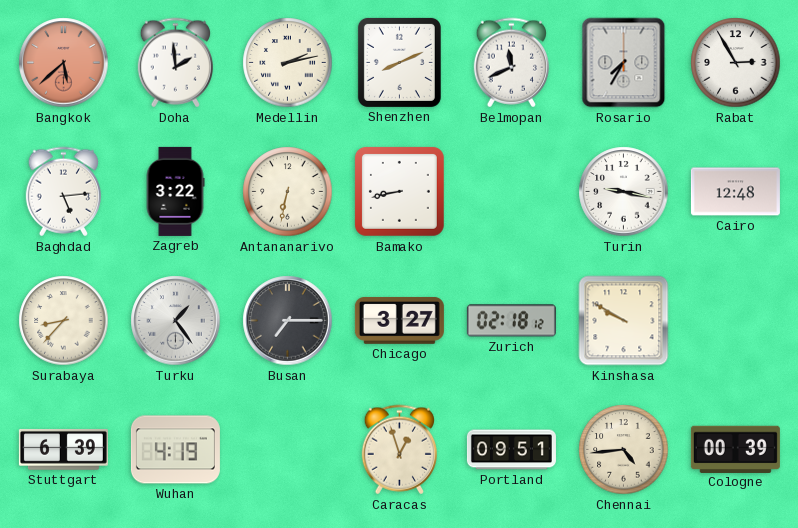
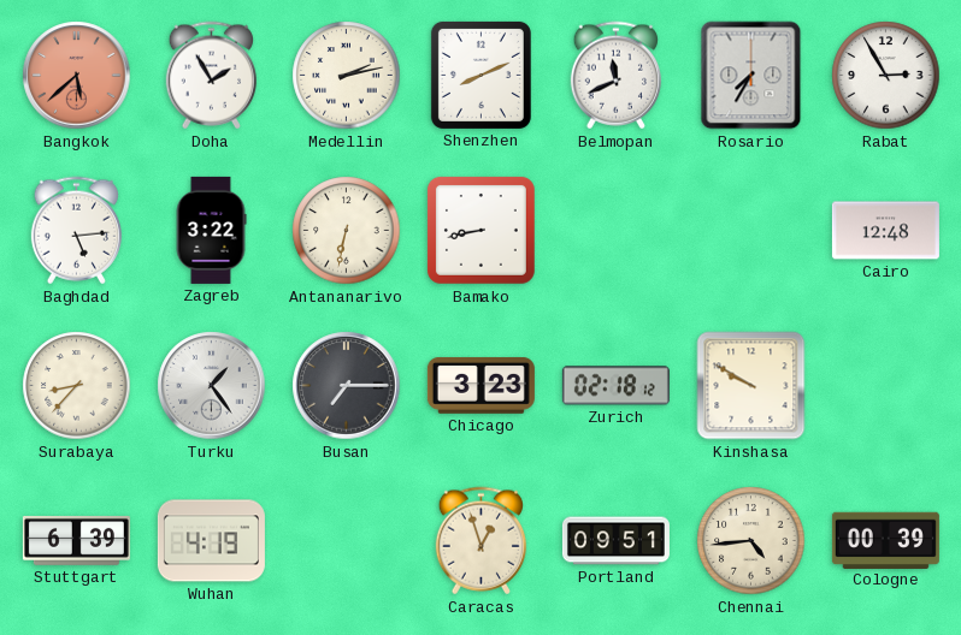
Doha: 1:59 -> 1:55 (211, 76)
Turin: 9:17 -> none (624, 192)
Chicago: 3:27 -> 3:23 (480, 385)
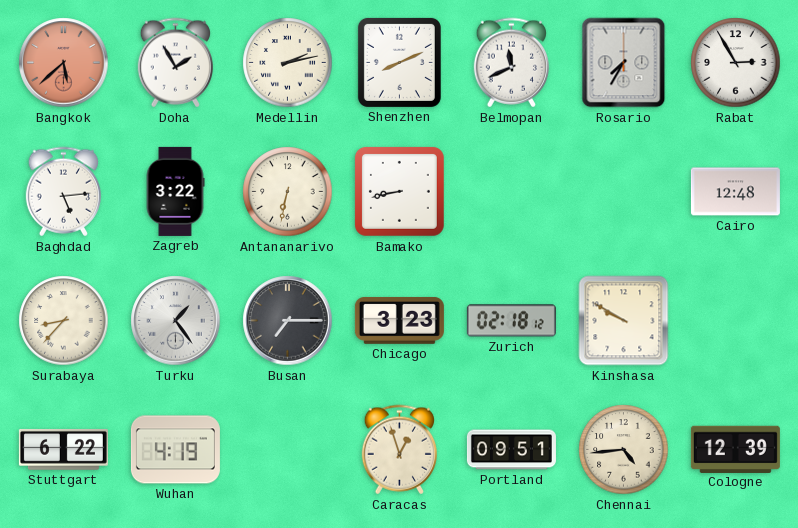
Stuttgart: 6:39 -> 6:22 (63, 450)
Cologne: 00:39 -> 12:39 (735, 449)
